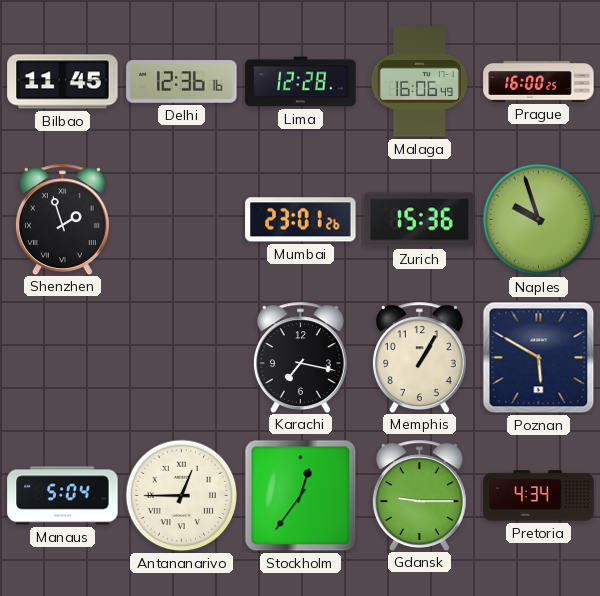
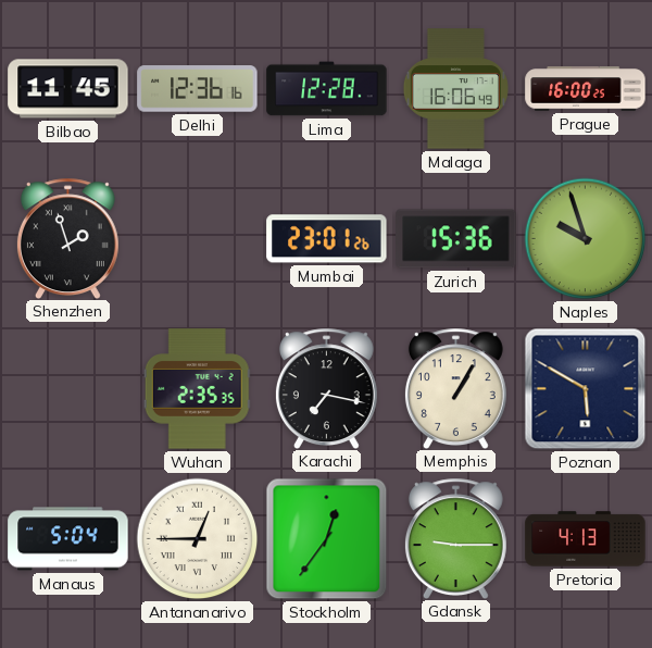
Wuhan: none -> 2:35 (197, 389)
Pretoria: 4:34 -> 4:13 (586, 539)
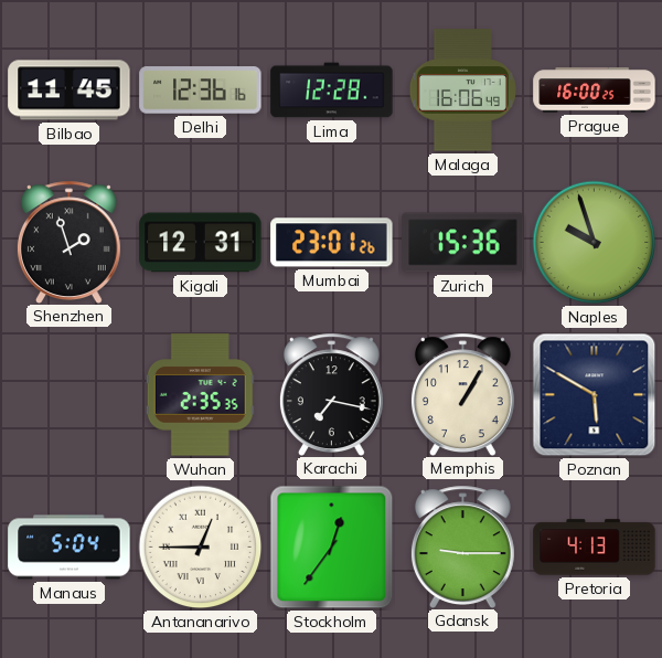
Kigali: none -> 12:31 (201, 243)
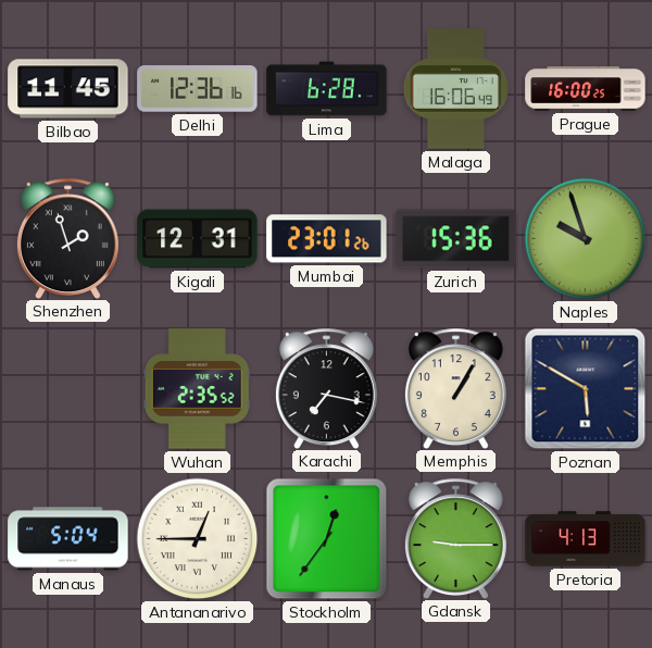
Lima: 12:28 -> 6:28 (327, 89)
Wuhan: 2:35:35 -> 2:35:52 (197, 389)
